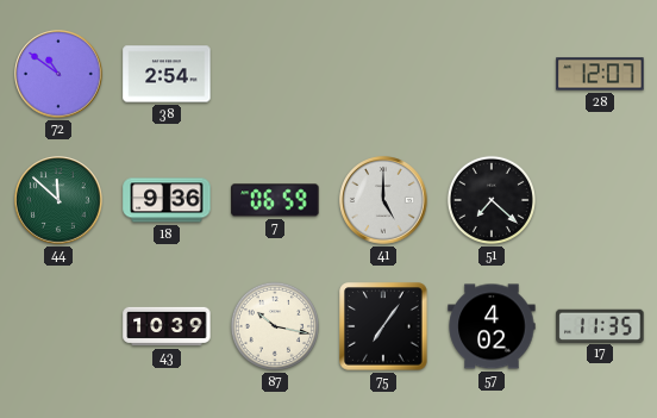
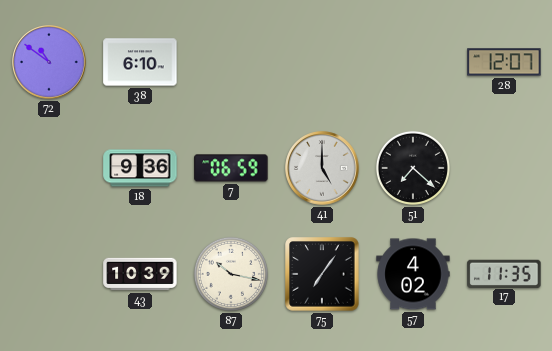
38: 2:54 -> 6:10 (140, 62)
44: 11:52 -> none (58, 200)
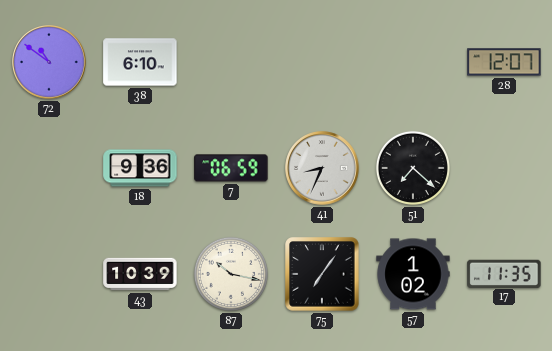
41: 5:00 -> 8:34 (322, 168)
57: 4:02 -> 1:02 (413, 274)
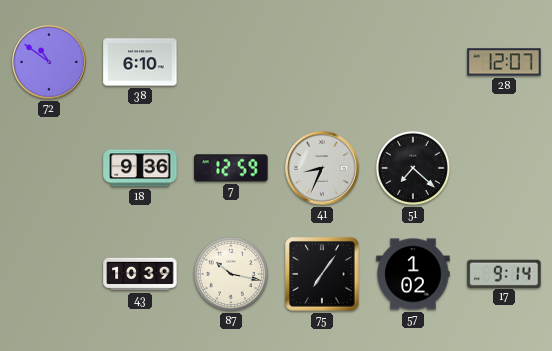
7: 06:59 -> 12:59 (231, 168)
17: 11:35 -> 9:14 (504, 273)
